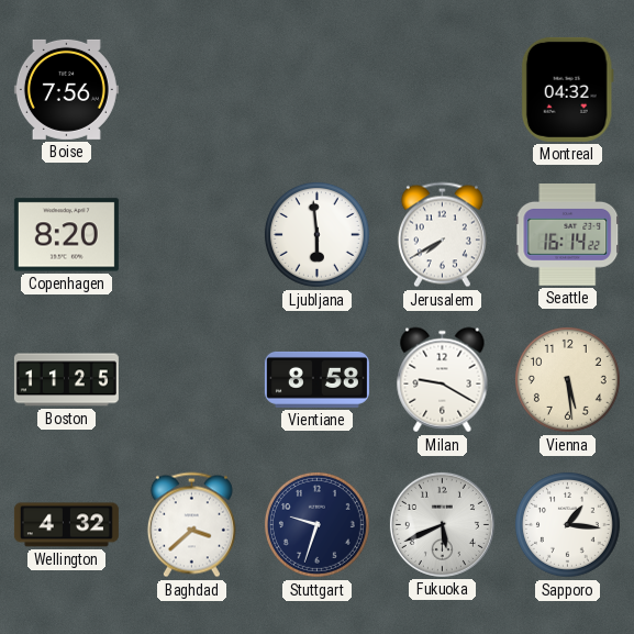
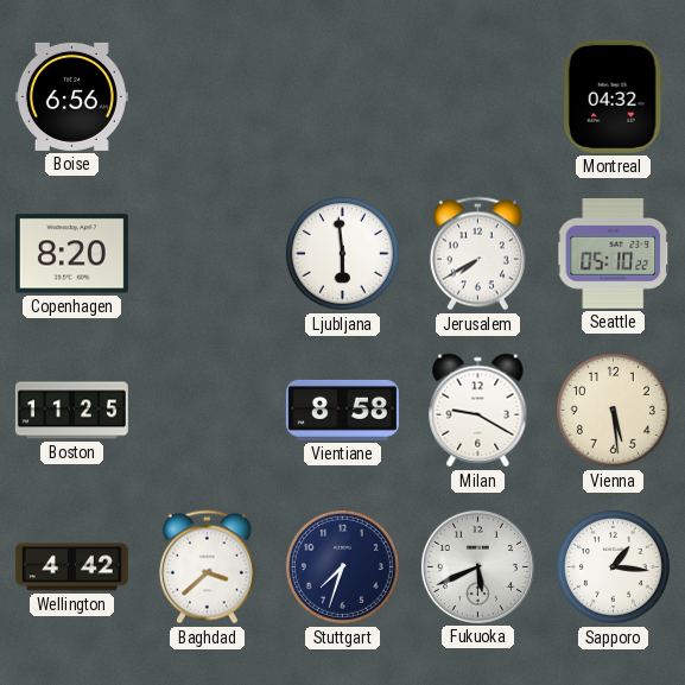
Boise: 7:56 -> 6:56 (71, 96)
Seattle: 16:14 -> 05:10 (614, 254)
Wellington: 4:32 -> 4:42 (71, 567)
Stuttgart: 9:33 -> 7:33 (342, 566)
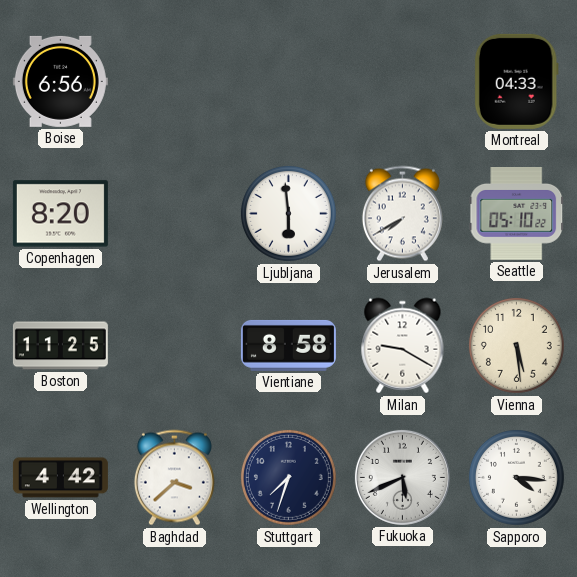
Montreal: 04:32 -> 04:33 (516, 81)
Sapporo: 1:16 -> 4:16 (516, 477)
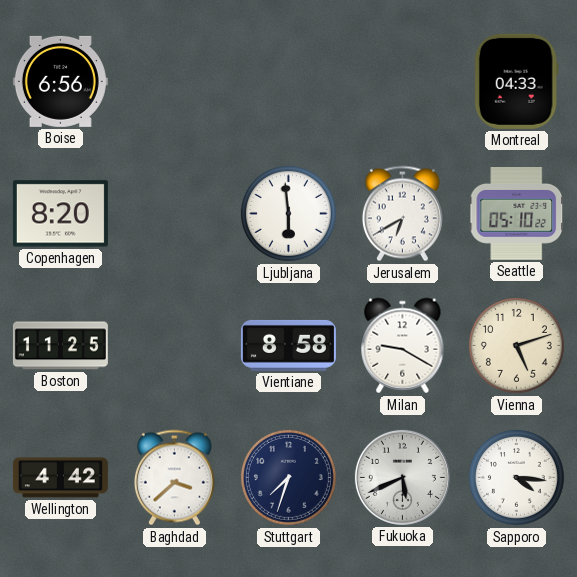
Jerusalem: 7:40 -> 6:40 (402, 214)
Vienna: 5:29 -> 5:12 (516, 345)
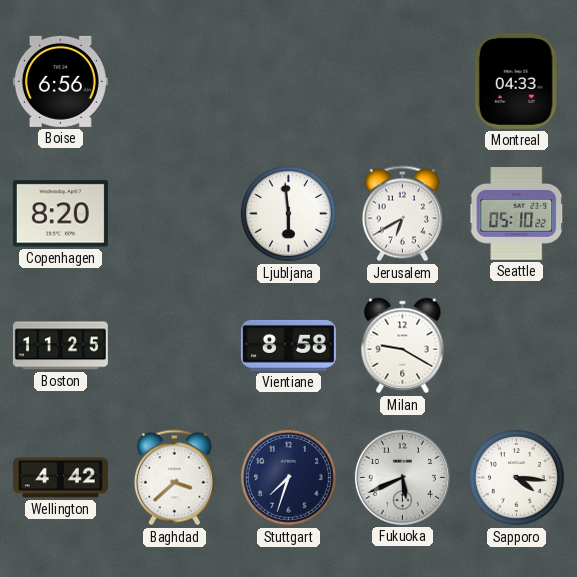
Vienna: 5:12 -> none (516, 345)
